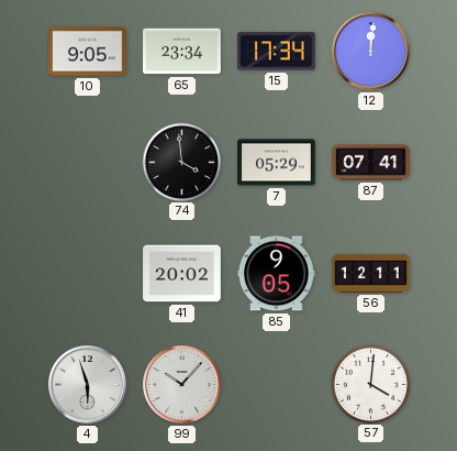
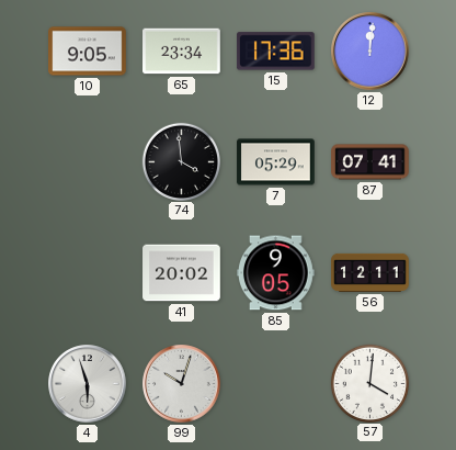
15: 17:34 -> 17:36 (276, 52)
99: 10:07 -> 10:03 (182, 384)
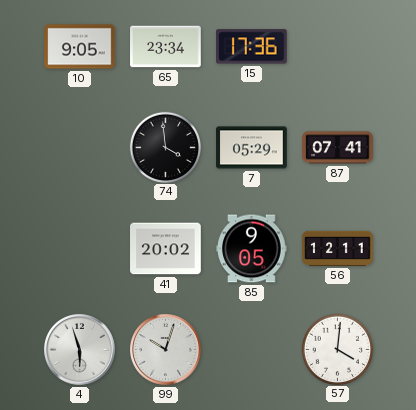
12: 12:01 -> none (371, 52)
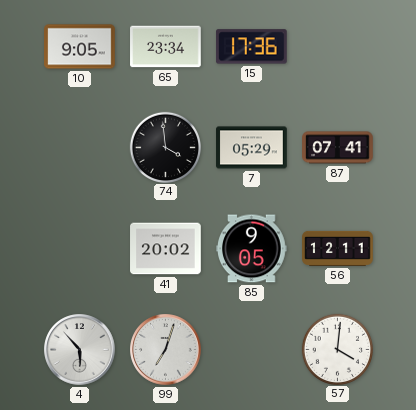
4: 5:57 -> 5:53 (80, 350)
99: 10:03 -> 7:03 (166, 350)
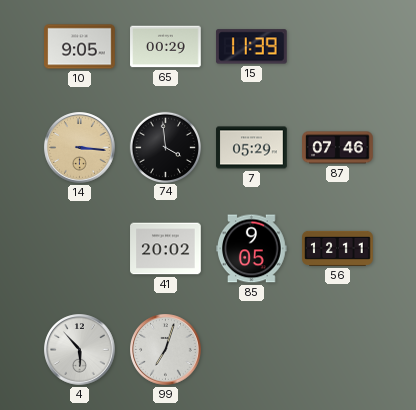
65: 23:34 -> 00:29 (166, 47)
15: 17:36 -> 11:39 (252, 47)
14: none -> 3:16 (80, 148)
87: 07:41 -> 07:46 (338, 148)
57: 4:01 -> none (337, 349)
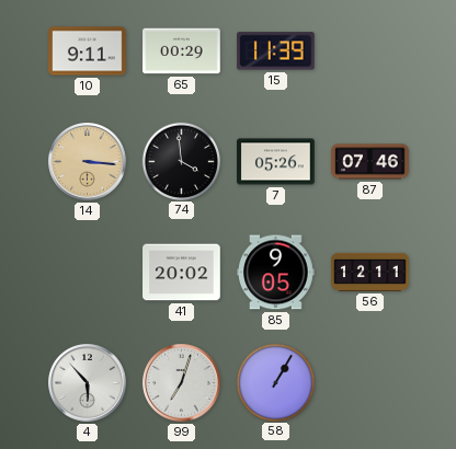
10: 9:05 -> 9:11 (88, 51)
7: 05:29 -> 05:26 (276, 162)
58: none -> 1:05 (275, 382)
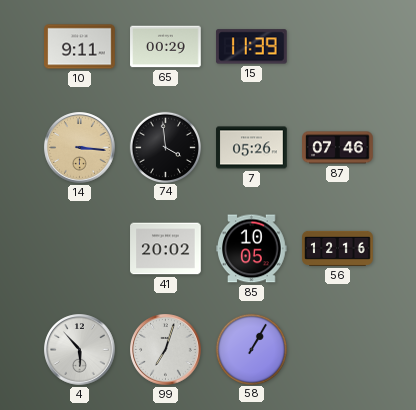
85: 9:05 -> 10:05 (252, 249)
56: 12:11 -> 12:16 (338, 248)
